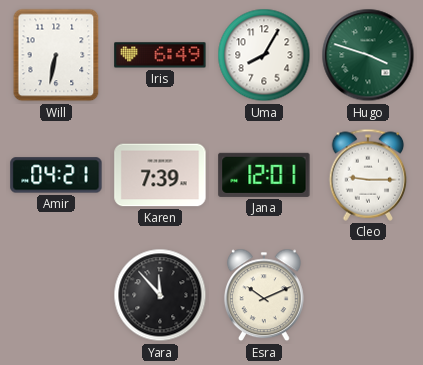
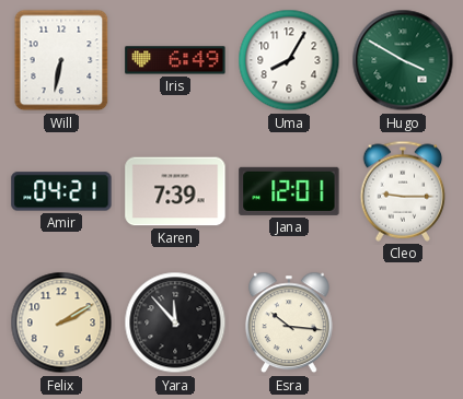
Hugo: 3:48 -> 3:50 (403, 60)
Felix: none -> 2:10 (61, 322)
Esra: 10:11 -> 10:16 (289, 322)
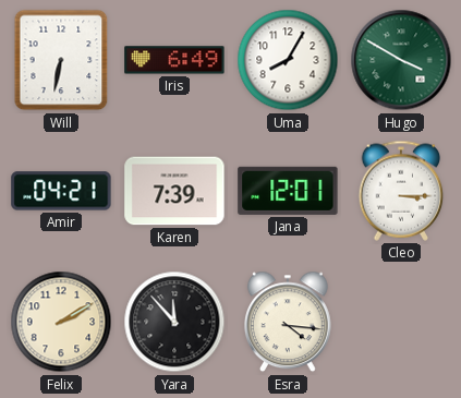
Cleo: 9:15 -> 3:15 (401, 191)
Esra: 10:16 -> 4:16 (288, 322)
